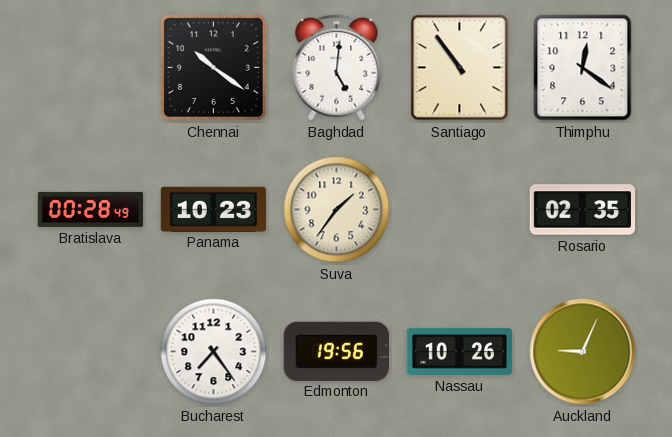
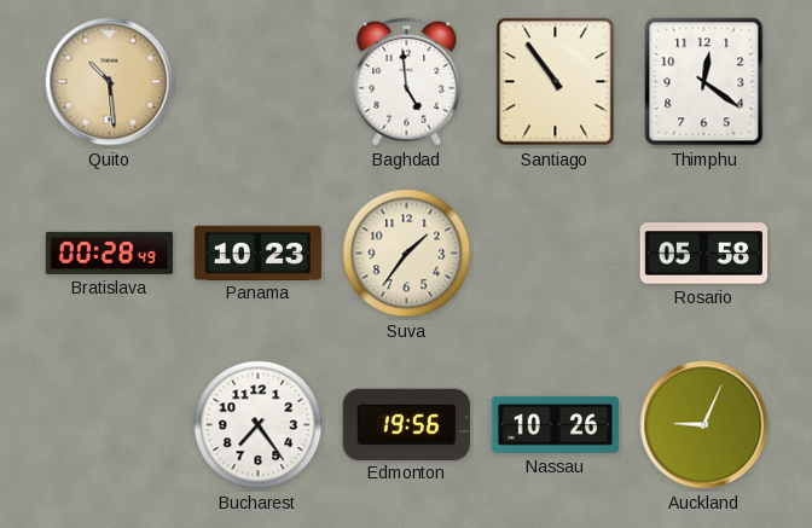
Quito: none -> 10:29 (110, 82)
Chennai: 10:21 -> none (213, 67)
Baghdad: 5:01 -> 4:59 (407, 82)
Rosario: 02:35 -> 05:58 (704, 254)
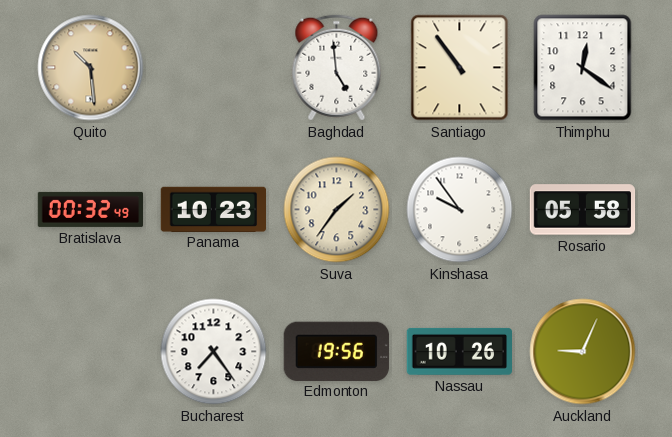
Bratislava: 00:28 -> 00:32 (91, 209)
Kinshasa: none -> 9:54 (460, 210)
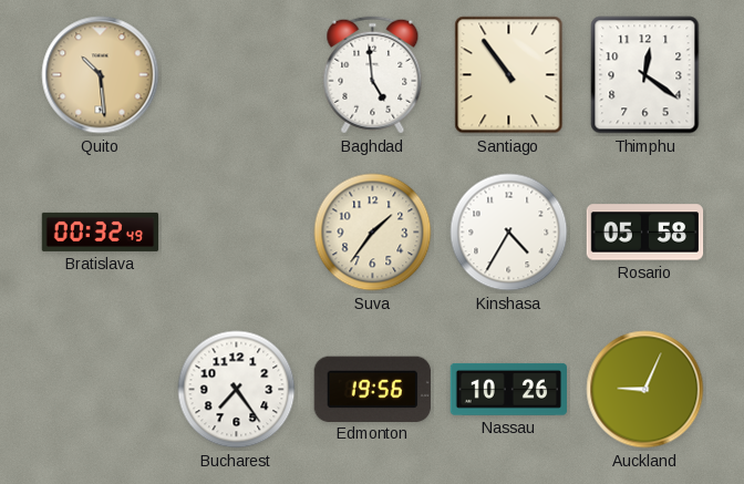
Panama: 10:23 -> none (214, 209)
Kinshasa: 9:54 -> 4:35 (509, 233)
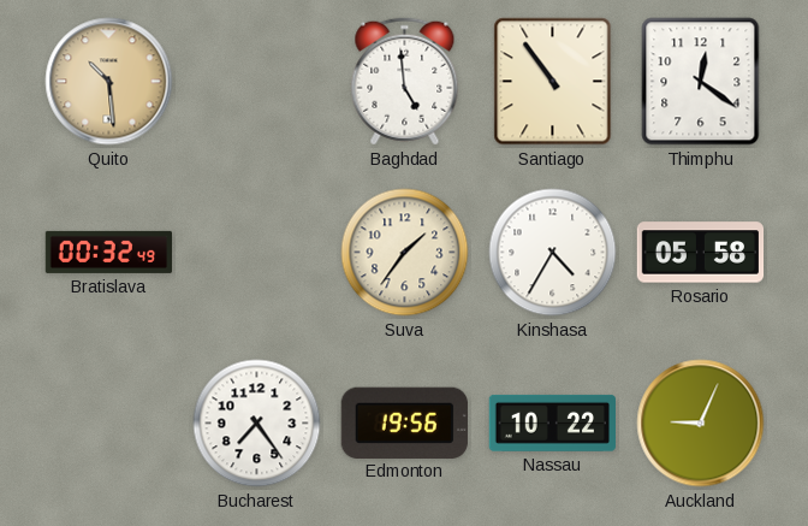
Nassau: 10:26 -> 10:22 (552, 422)
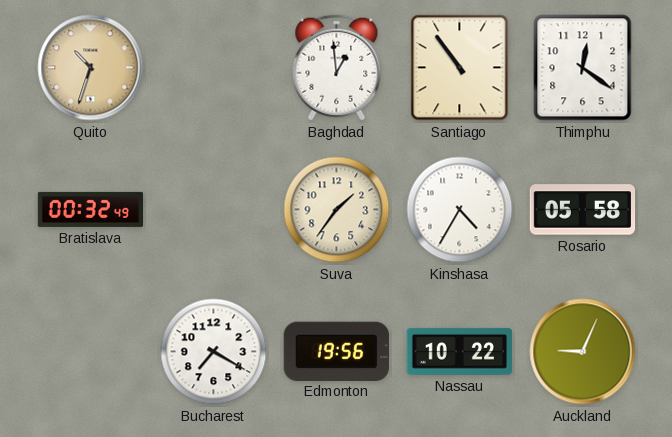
Quito: 10:29 -> 10:33 (91, 68)
Baghdad: 4:59 -> 12:59 (337, 68)
Bucharest: 7:24 -> 7:20 (214, 352)
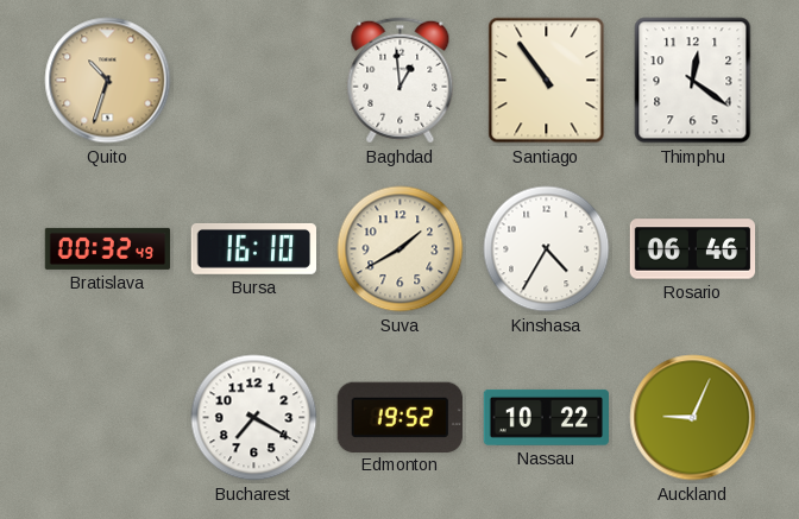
Bursa: none -> 16:10 (253, 248)
Suva: 1:36 -> 1:40 (401, 249)
Rosario: 05:58 -> 06:46 (693, 249)
Edmonton: 19:56 -> 19:52 (400, 417)
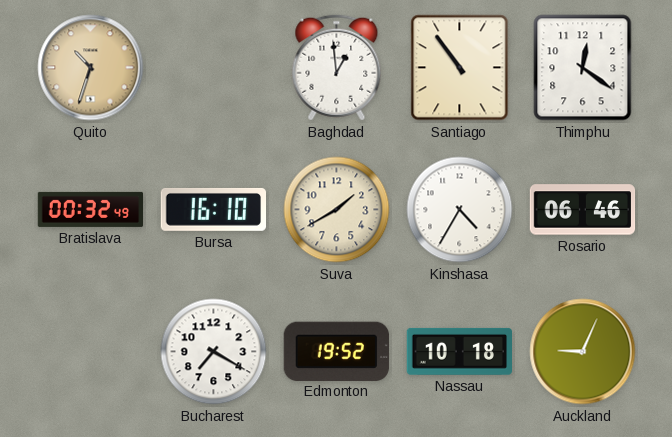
Nassau: 10:22 -> 10:18 (459, 351)
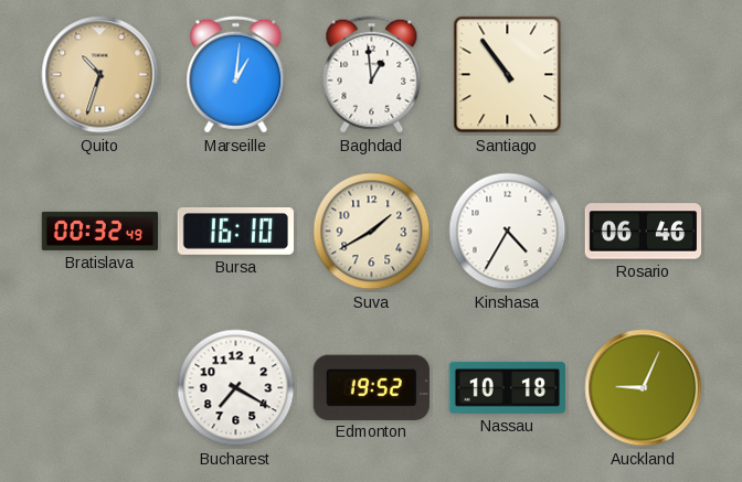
Marseille: none -> 1:01 (236, 75)
Thimphu: 12:21 -> none (583, 68)
